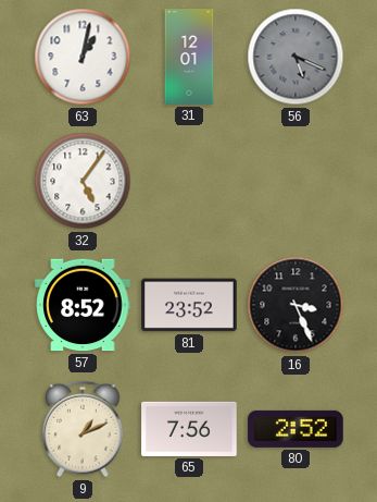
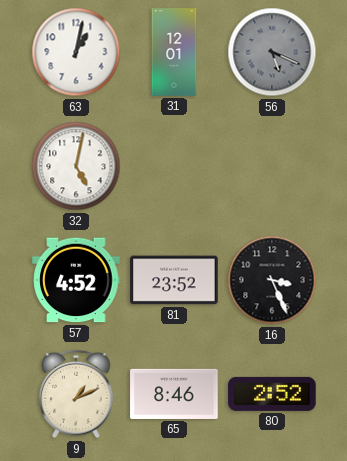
32: 5:06 -> 5:02 (76, 166)
57: 8:52 -> 4:52 (76, 280)
65: 7:56 -> 8:46 (174, 394)
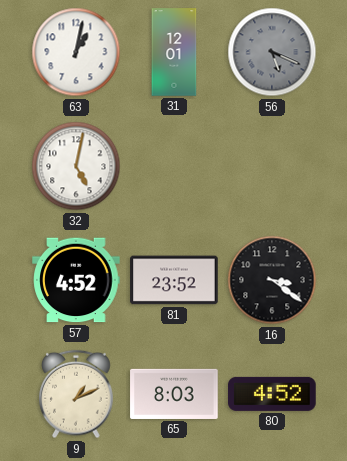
16: 3:26 -> 3:21 (272, 280)
65: 8:46 -> 8:03 (174, 394)
80: 2:52 -> 4:52 (272, 394)
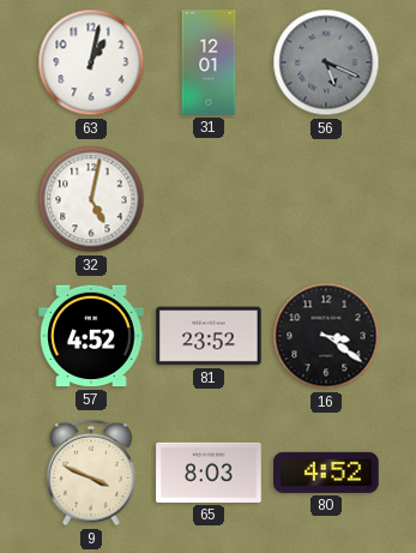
9: 1:11 -> 3:49 (92, 473)
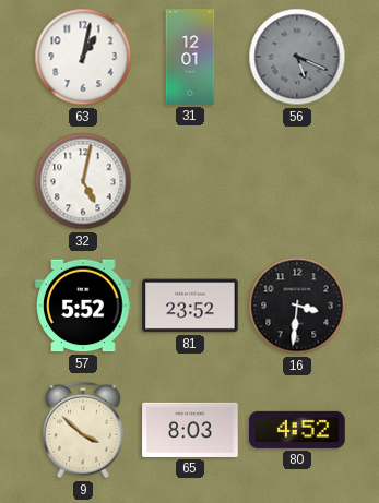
57: 4:52 -> 5:52 (83, 306)
16: 3:21 -> 3:31 (297, 306)
9: 3:49 -> 3:52 (84, 430)
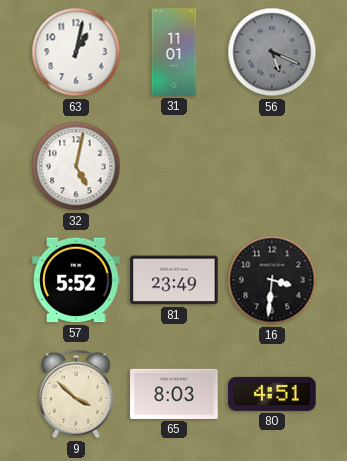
31: 12:01 -> 11:01 (174, 52)
81: 23:52 -> 23:49 (174, 280)
80: 4:52 -> 4:51 (272, 394)
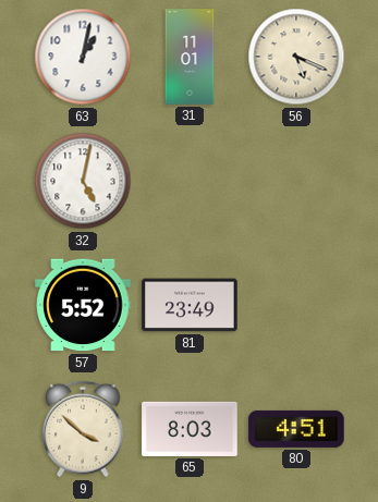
56 dial: grey -> cream (296, 57)
16: 3:31 -> none (272, 280)
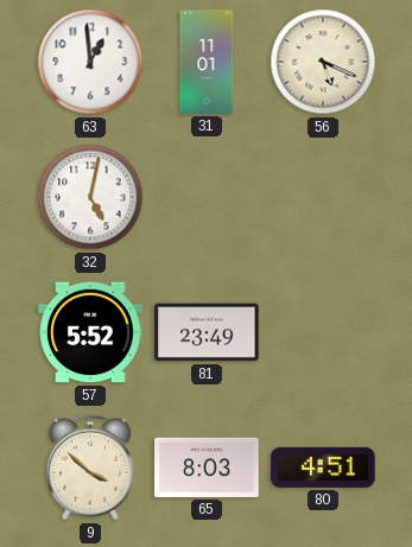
63: 1:02 -> 12:59 (90, 62)
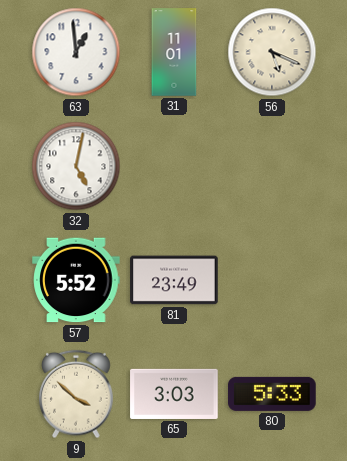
65: 8:03 -> 3:03 (174, 394)
80: 4:51 -> 5:33 (272, 394)
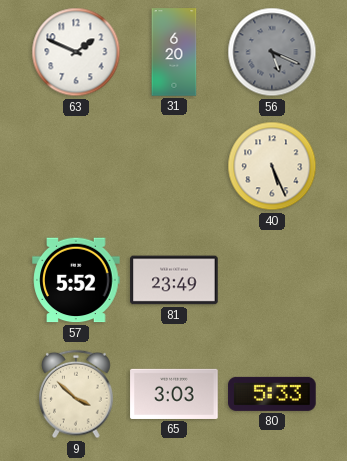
63: 12:59 -> 1:49 (76, 52)
31: 11:01 -> 6:20 (174, 52)
56 dial: cream -> grey (272, 52)
32: 5:02 -> none (76, 166)
40: none -> 5:26 (272, 166)
